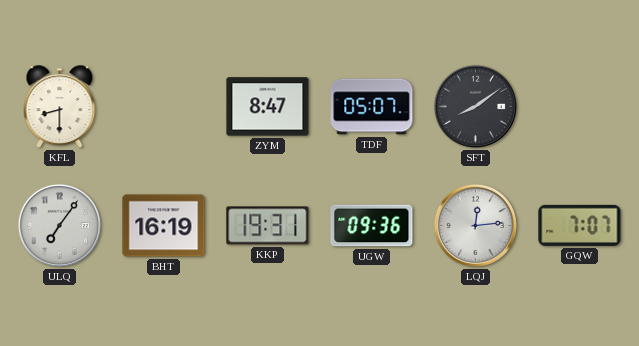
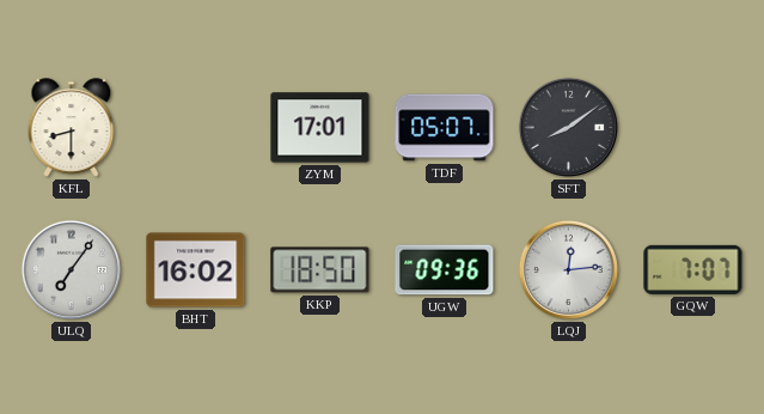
ZYM: 8:47 -> 17:01 (320, 128)
BHT: 16:19 -> 16:02 (196, 270)
KKP: 19:31 -> 18:50 (320, 270)
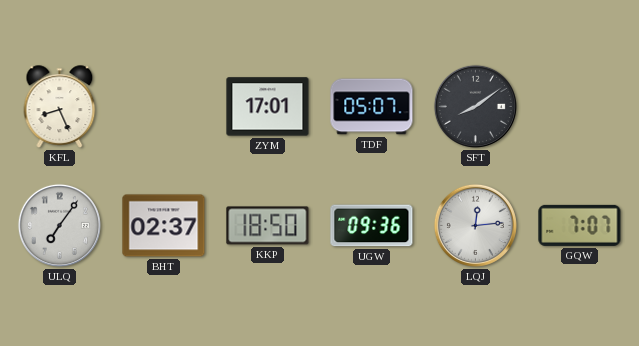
KFL: 8:30 -> 8:26 (60, 107)
BHT: 16:02 -> 02:37 (164, 226)
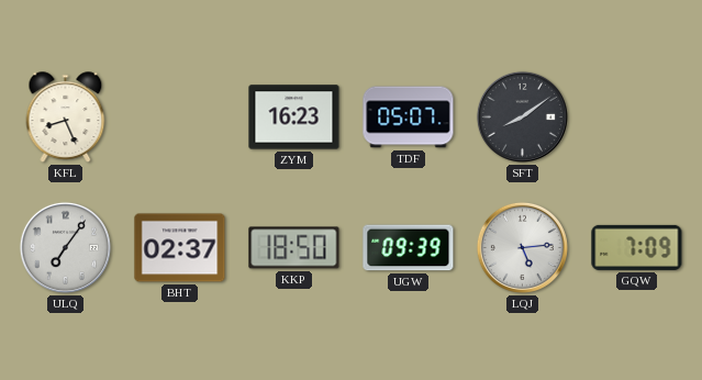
ZYM: 17:01 -> 16:23 (294, 118)
UGW: 09:36 -> 09:39 (409, 248)
LQJ: 12:14 -> 5:14 (522, 247)
GQW: 7:07 -> 7:09 (637, 247)
